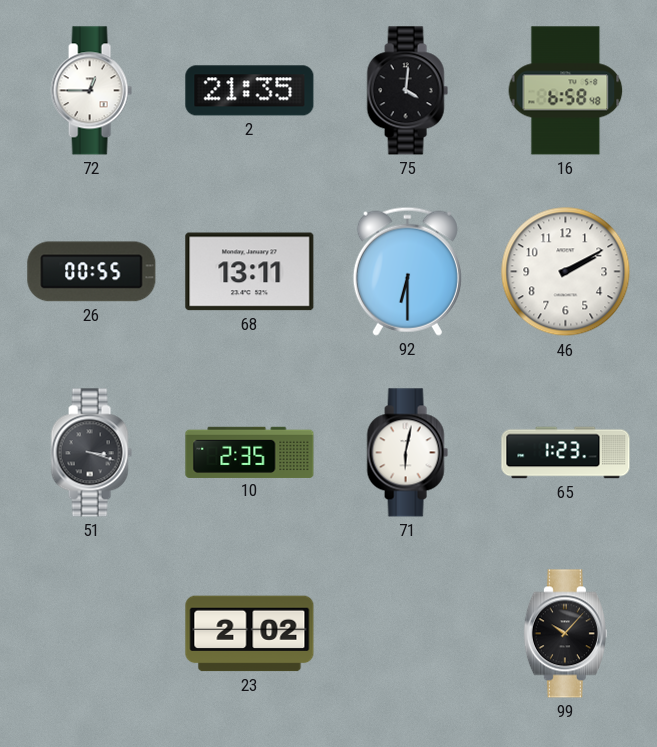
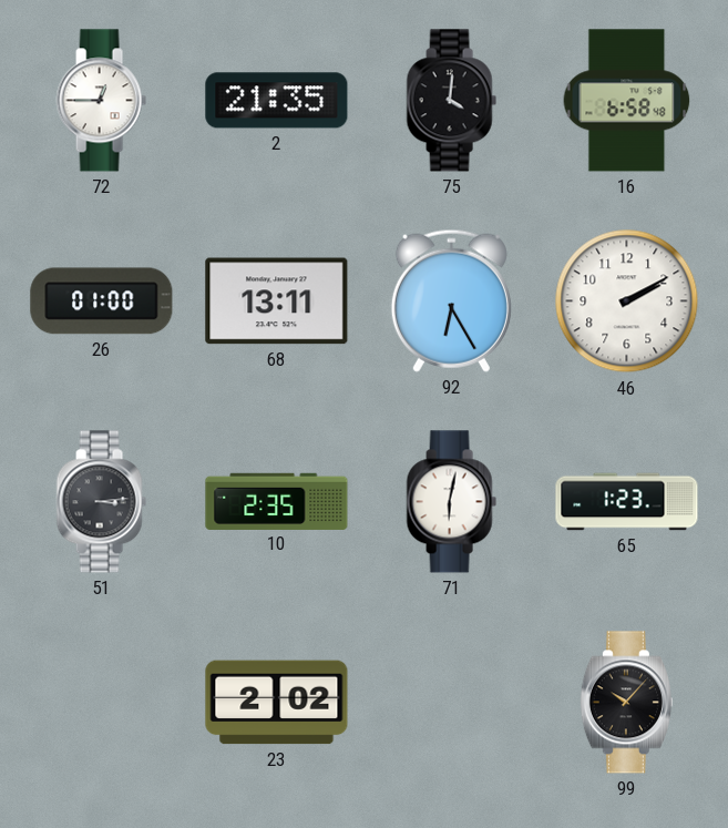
26: 00:55 -> 01:00 (102, 301)
92: 6:30 -> 6:25 (451, 300)
51: 3:18 -> 3:14 (101, 502)
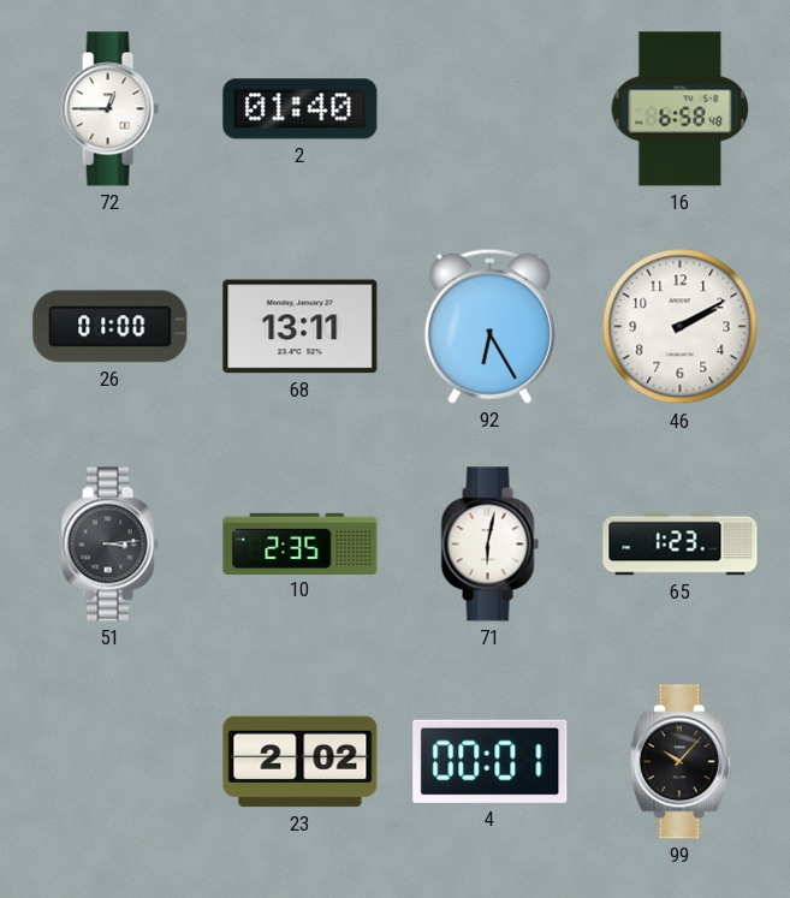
2: 21:35 -> 01:40 (301, 109)
75: 4:01 -> none (451, 101)
4: none -> 00:01 (491, 761)
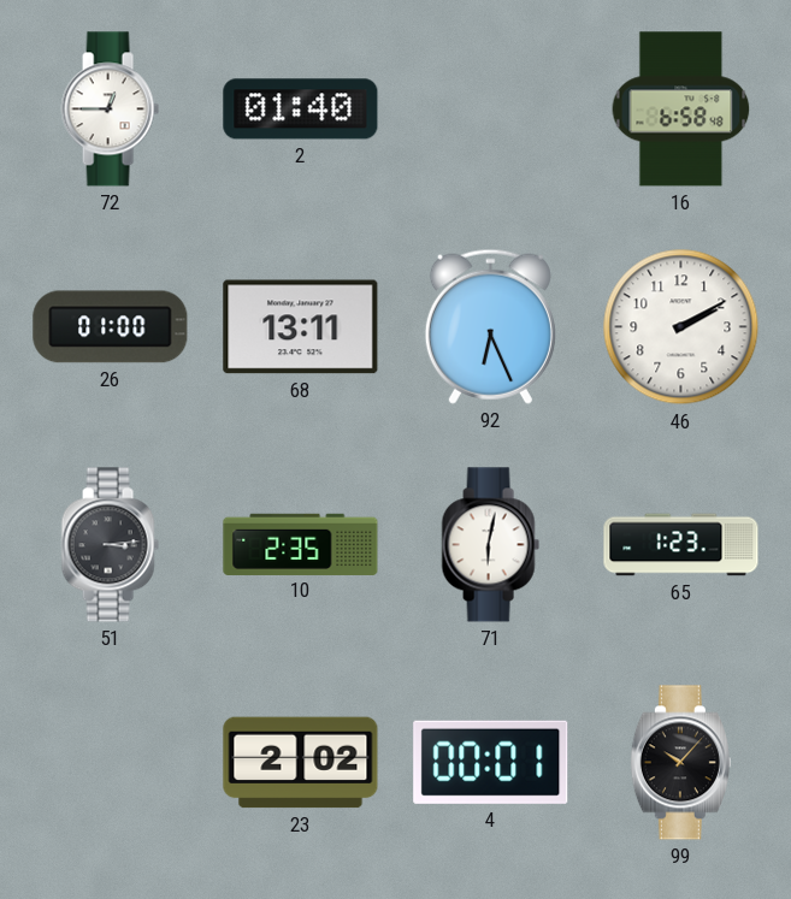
92: 6:25 -> 6:26 (490, 326)
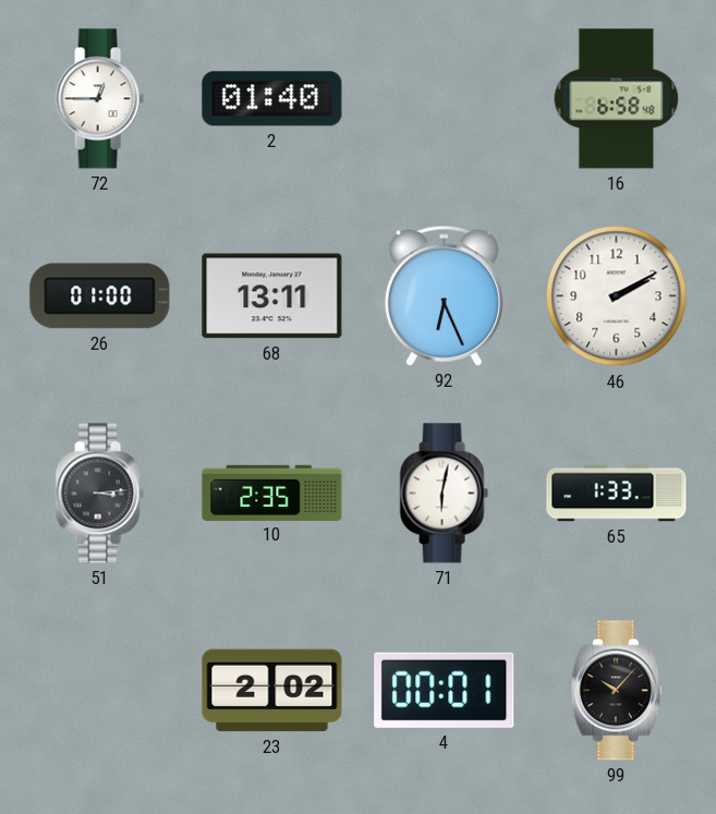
65: 1:23 -> 1:33 (617, 494)
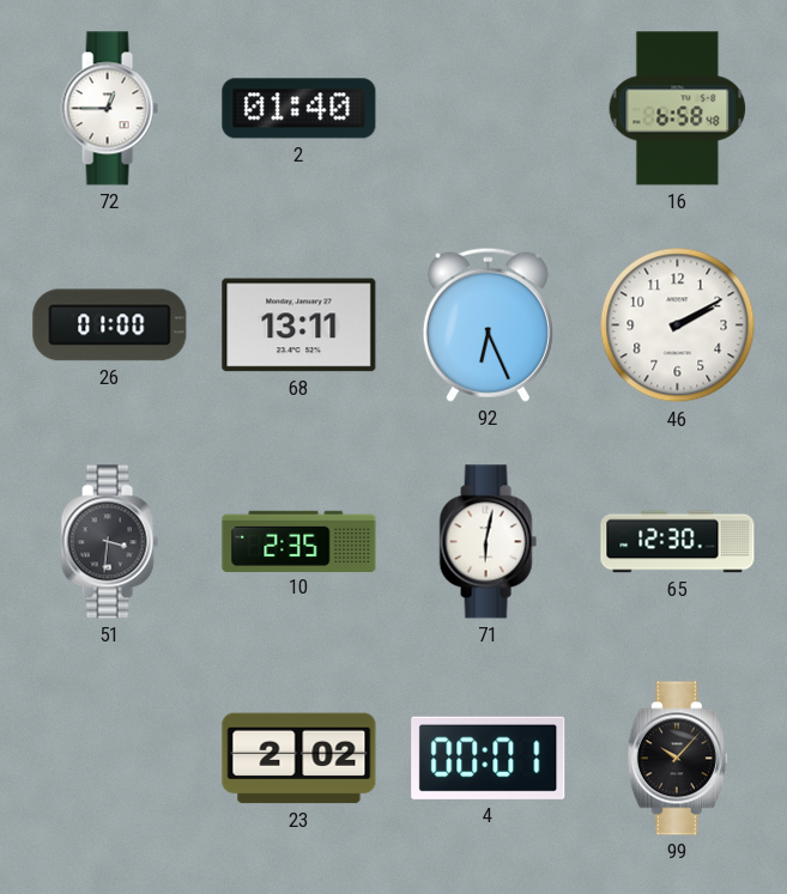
51: 3:14 -> 3:31 (109, 542)
65: 1:33 -> 12:30 (678, 542)
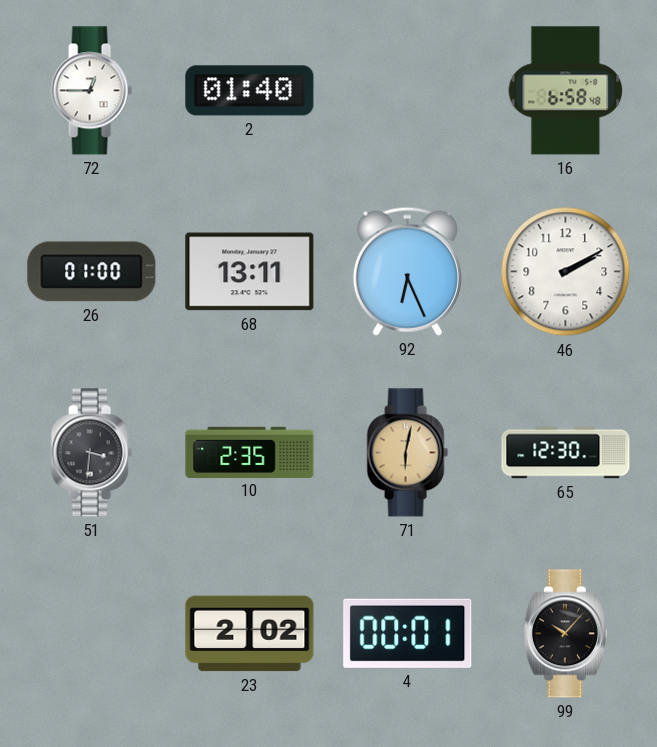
71 dial: white -> champagne (407, 453)
